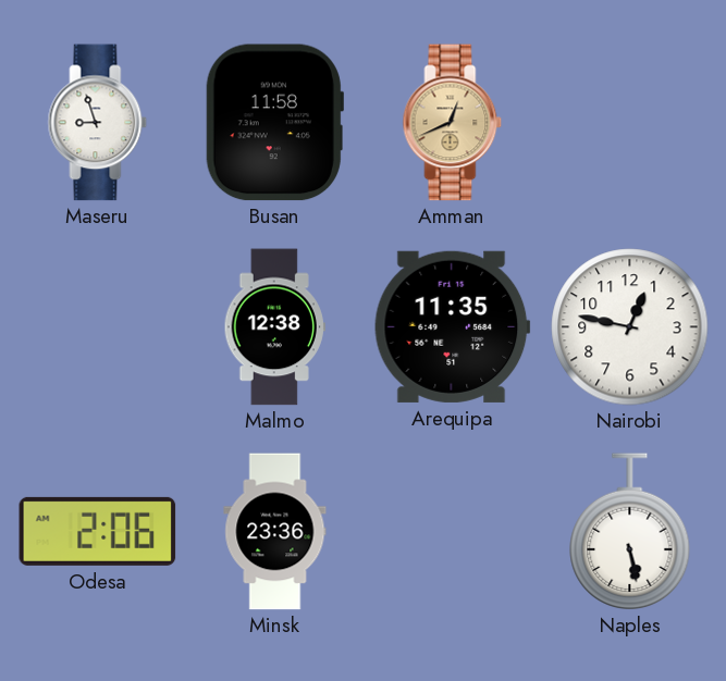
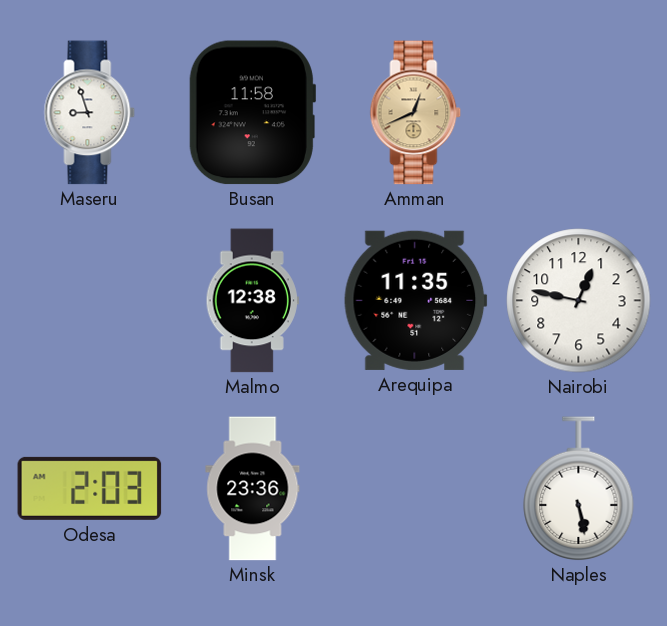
Odesa: 2:06 -> 2:03 (90, 488)
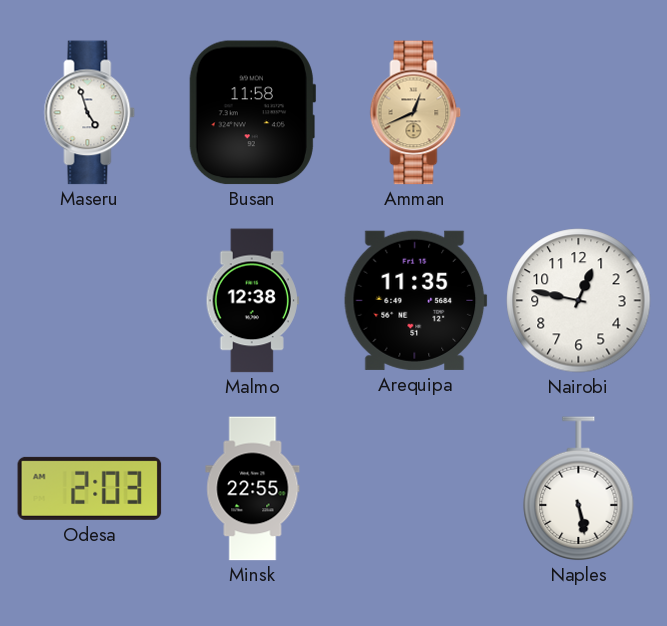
Maseru: 8:57 -> 4:57 (90, 113)
Minsk: 23:36 -> 22:55 (253, 489)
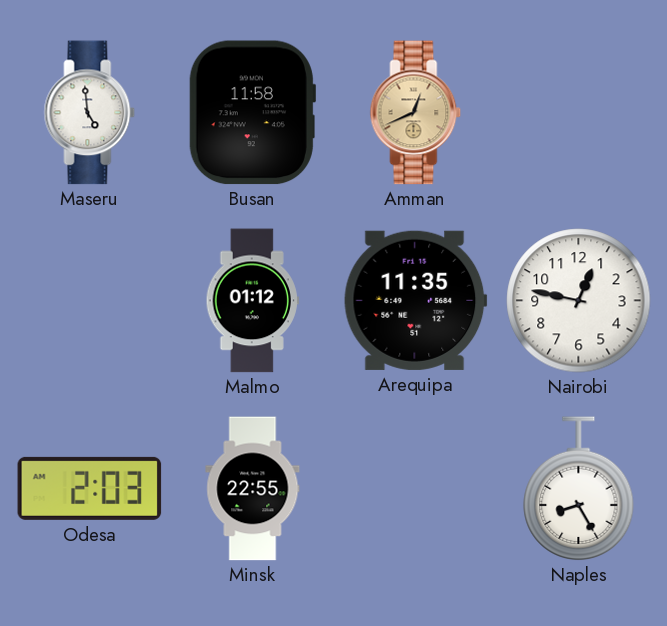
Maseru: 4:57 -> 4:59 (90, 113)
Malmo: 12:38 -> 01:12 (252, 301)
Naples: 5:28 -> 8:25 (579, 489)
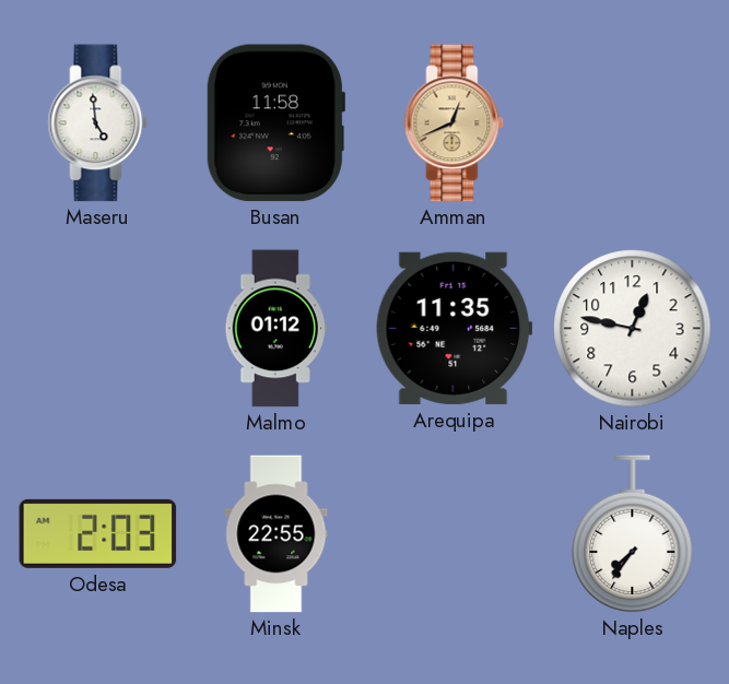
Naples: 8:25 -> 7:36 (633, 534)
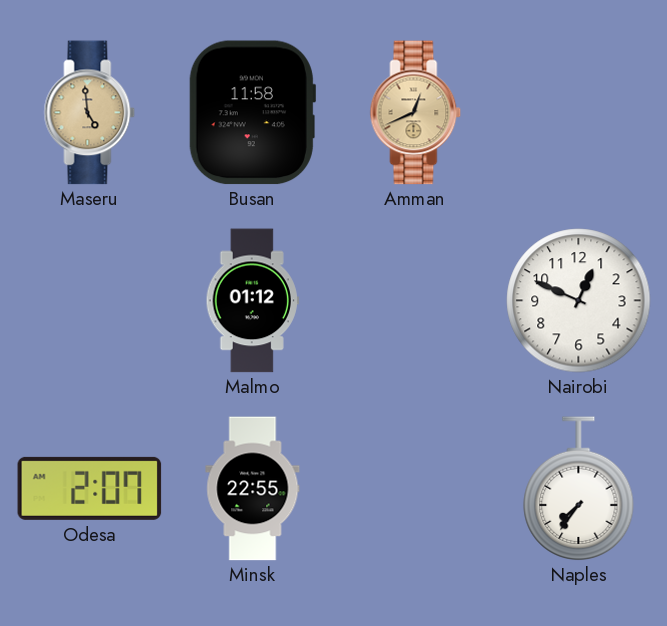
Maseru dial: white -> champagne (90, 113)
Arequipa: 11:35 -> none (454, 328)
Nairobi: 12:47 -> 12:49 (579, 301)
Odesa: 2:03 -> 2:07 (90, 488)
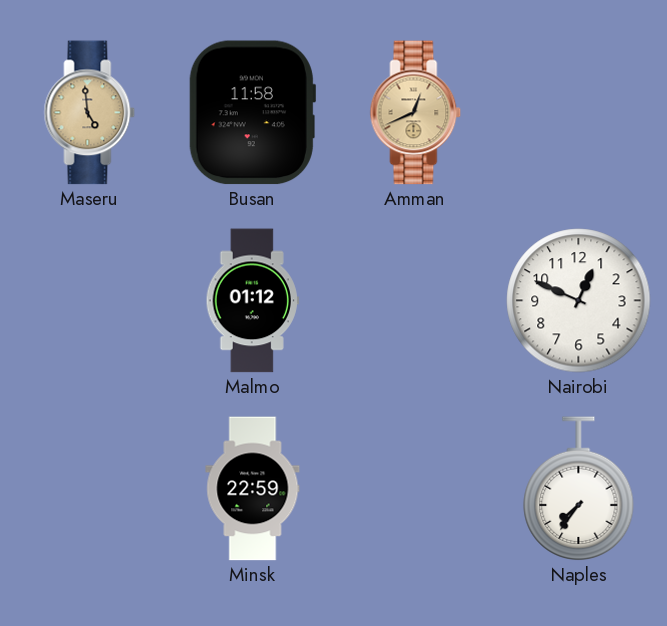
Odesa: 2:07 -> none (90, 488)
Minsk: 22:55 -> 22:59 (253, 489)
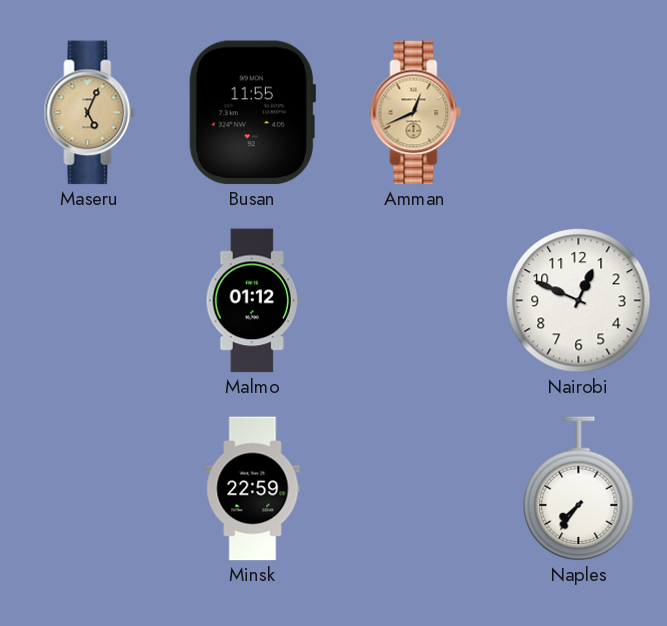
Maseru: 4:59 -> 5:04 (90, 113)
Busan: 11:58 -> 11:55 (252, 113)
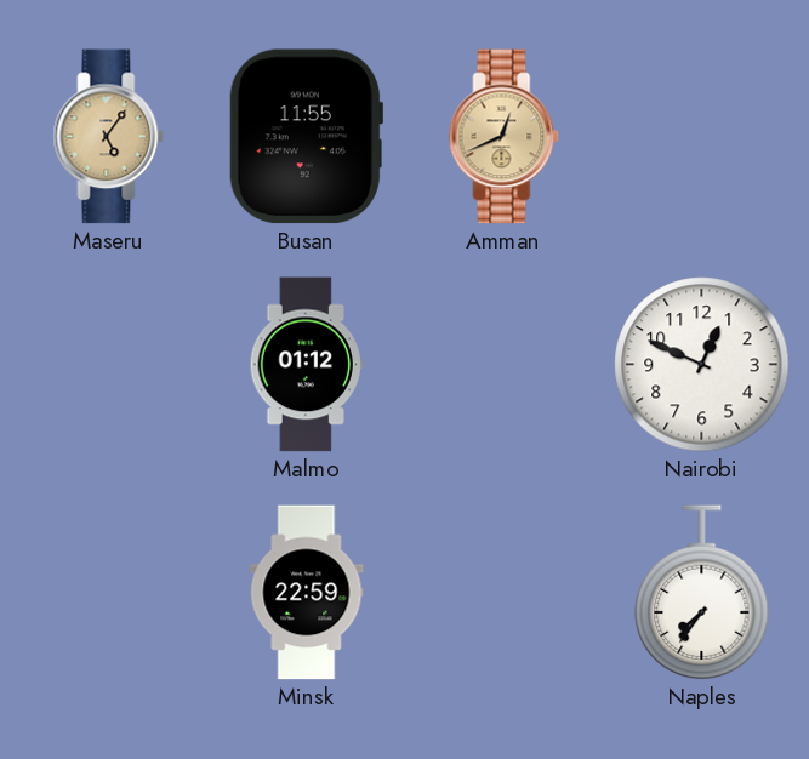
Maseru: 5:04 -> 5:06 (109, 137)
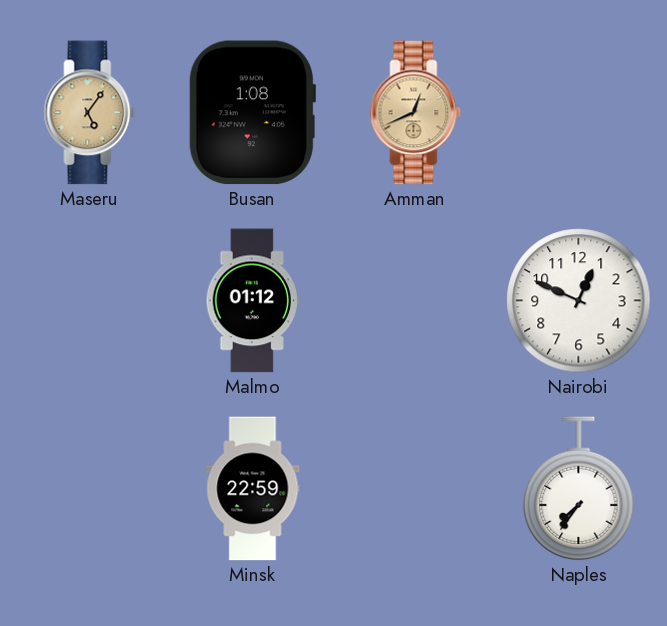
Busan: 11:55 -> 1:08 (252, 113)
